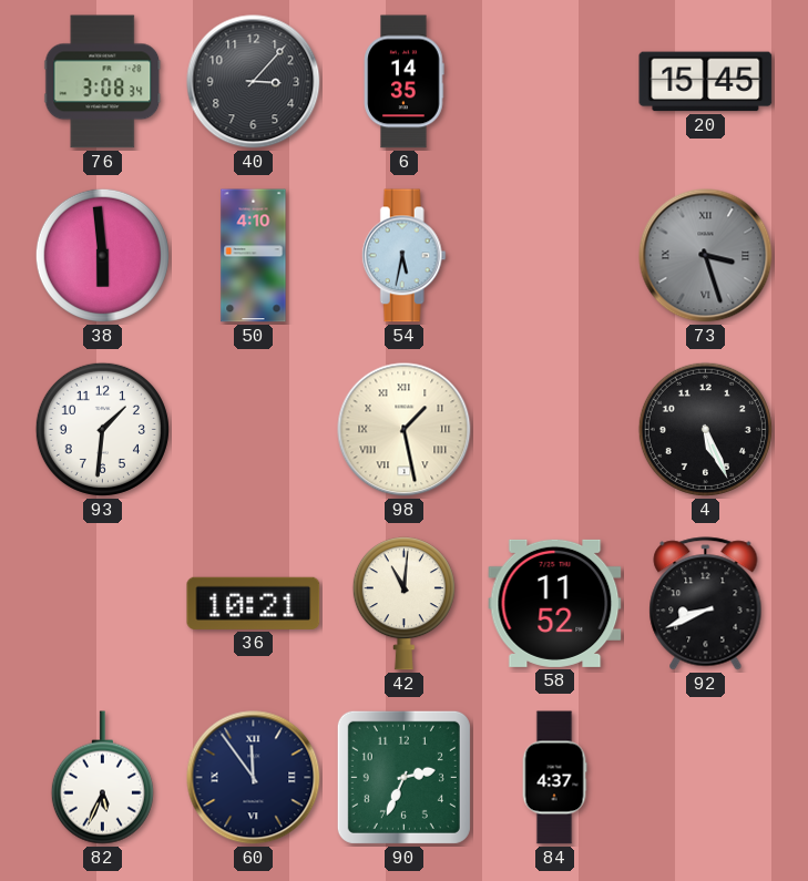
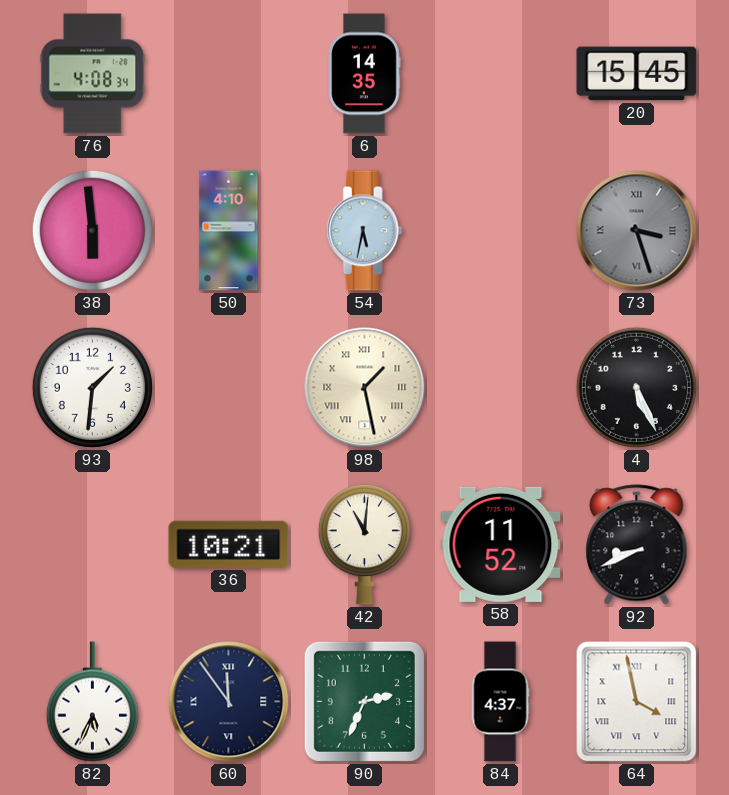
76: 3:08 -> 4:08 (93, 74)
40: 3:07 -> none (254, 82)
64: none -> 3:58 (637, 702)
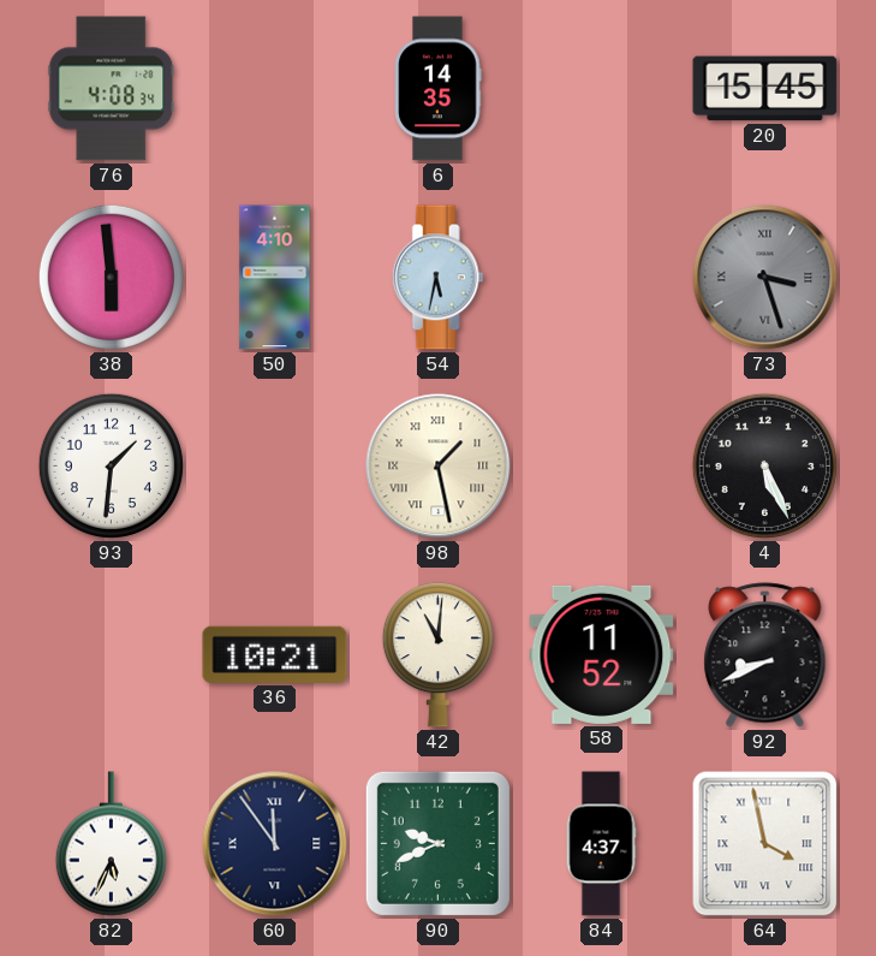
90: 2:34 -> 9:41 (437, 843)
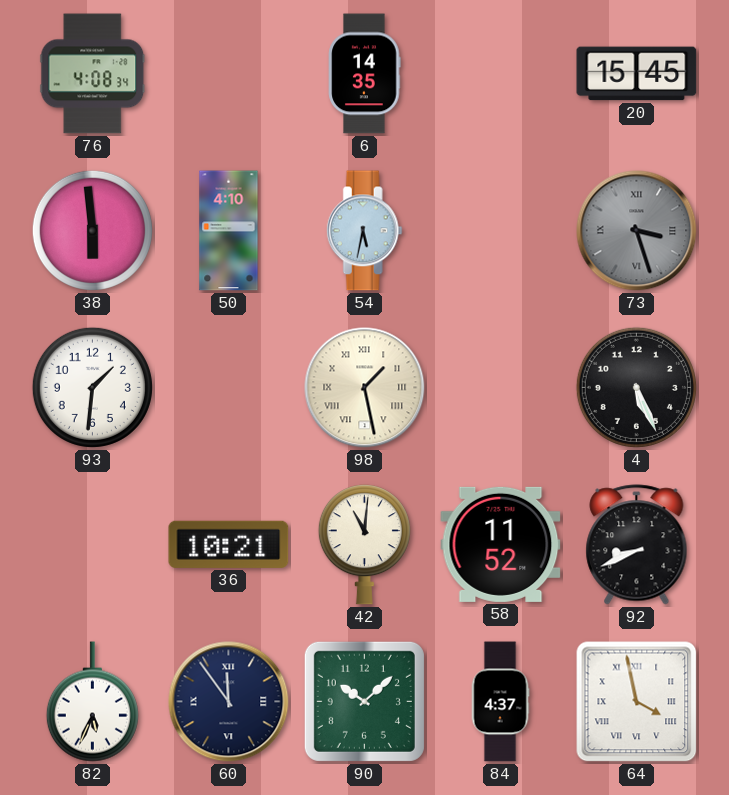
90: 9:41 -> 10:08 (364, 701)
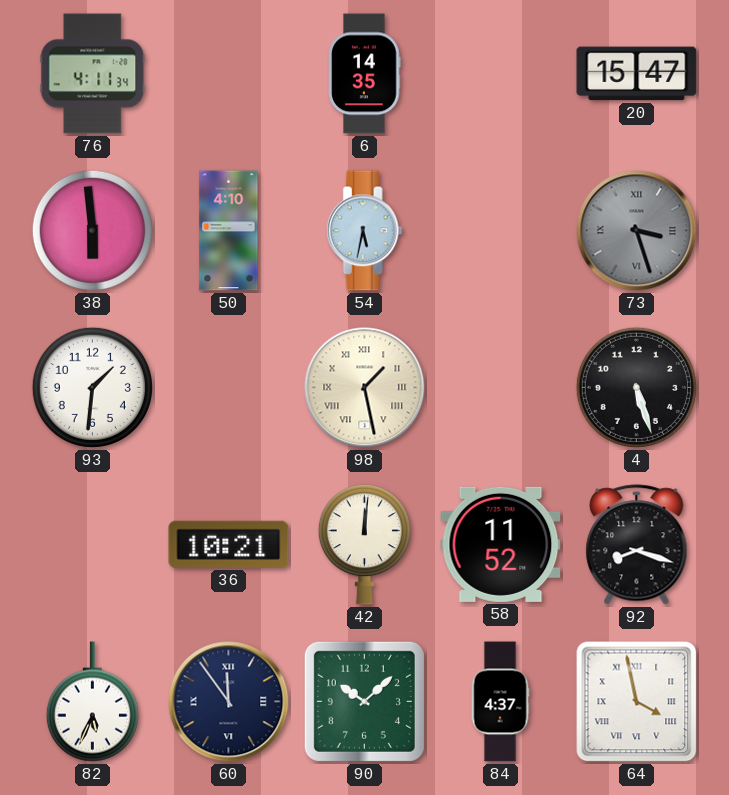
76: 4:08 -> 4:11 (93, 74)
20: 15:45 -> 15:47 (637, 74)
4: 5:26 -> 5:27 (636, 387)
42: 11:01 -> 12:01 (364, 545)
92: 8:41 -> 8:18 (637, 545)
